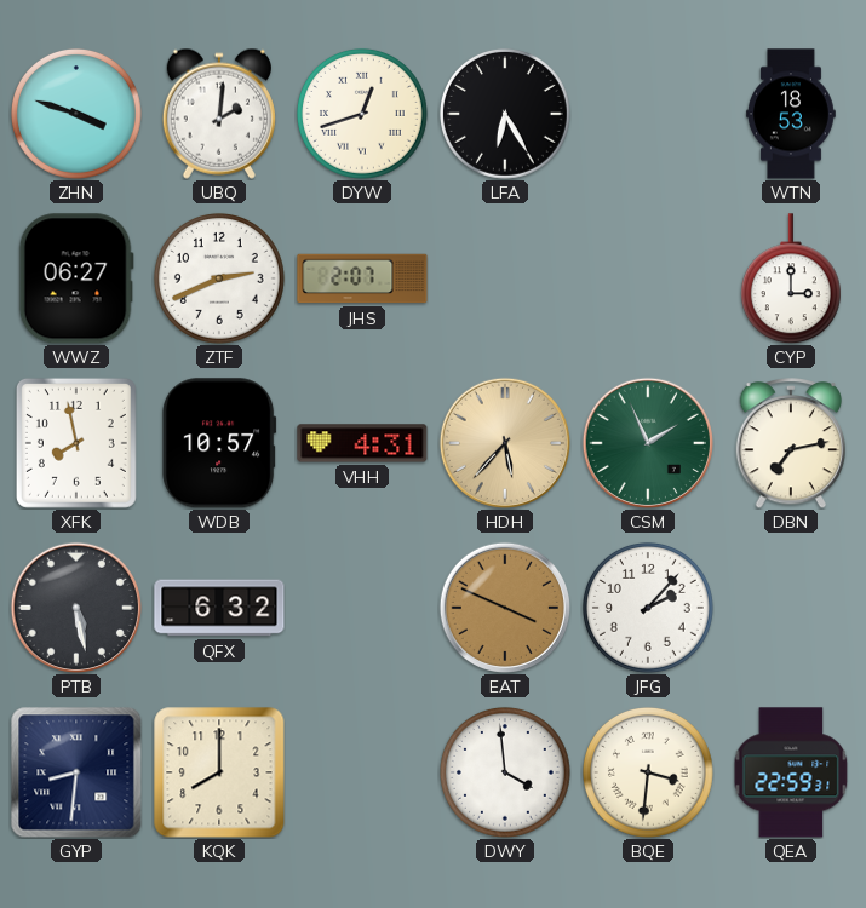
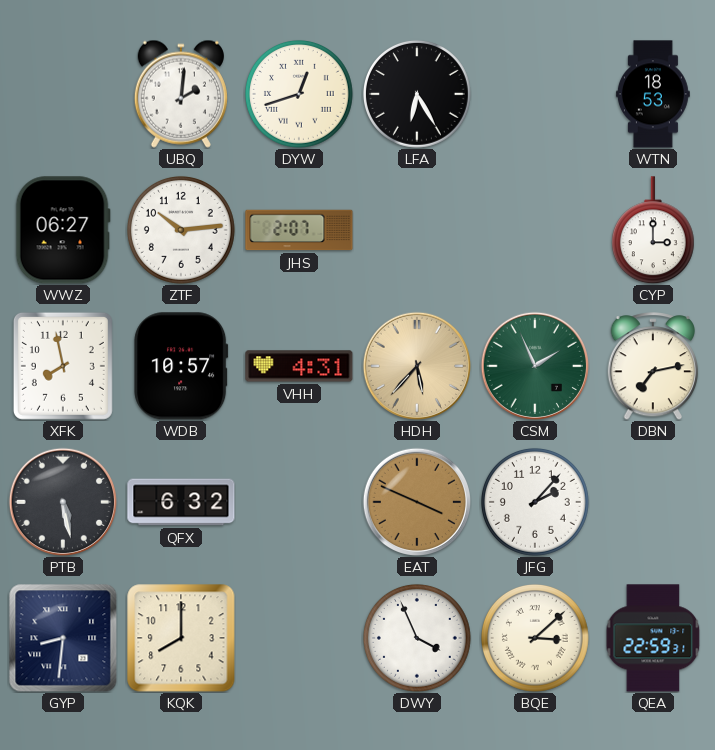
ZHN: 3:48 -> none (76, 114)
ZTF: 2:41 -> 10:14 (181, 230)
DWY: 3:59 -> 3:56 (417, 638)
BQE: 3:31 -> 3:08 (535, 638)
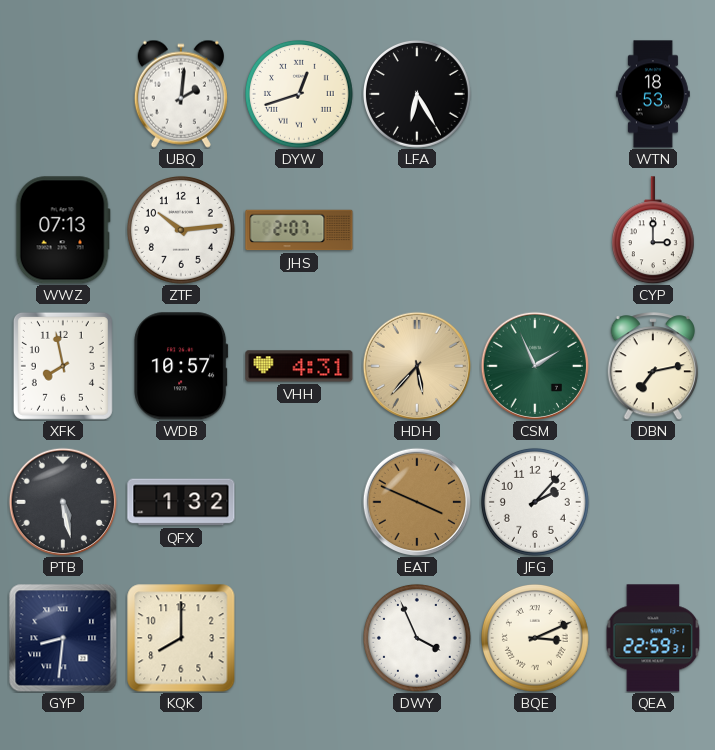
WWZ: 06:27 -> 07:13 (63, 230)
QFX: 6:32 -> 1:32 (181, 502)
BQE: 3:08 -> 3:11 (535, 638)
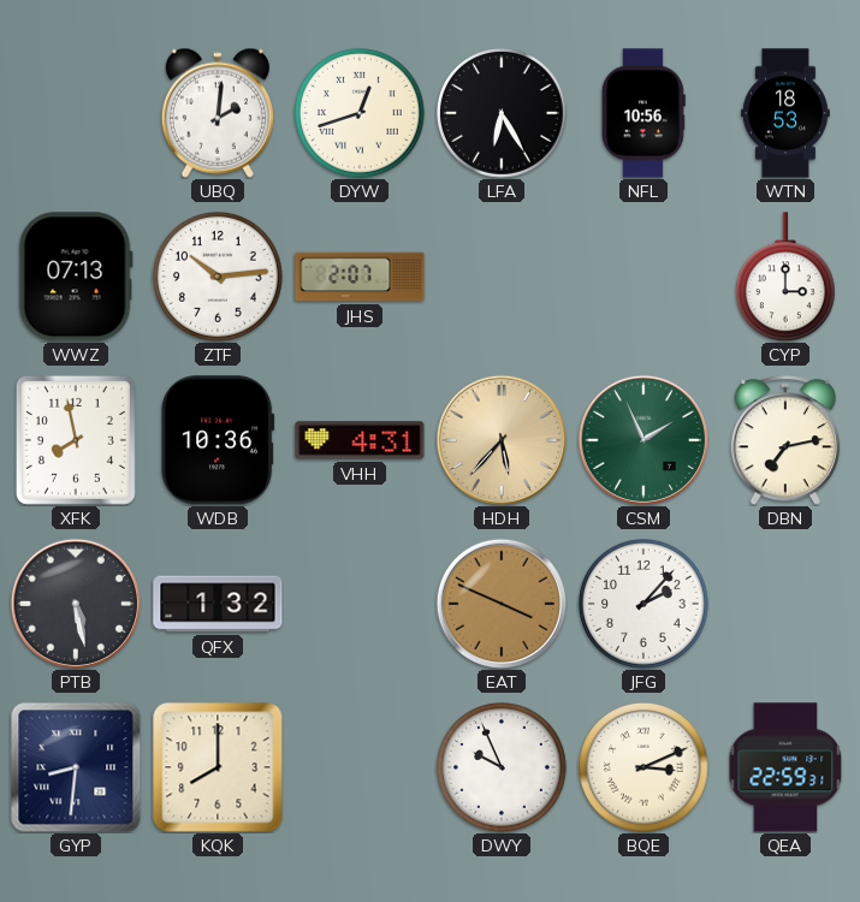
NFL: none -> 10:56 (643, 113)
WDB: 10:57 -> 10:36 (218, 440)
DWY: 3:56 -> 9:56 (502, 767)
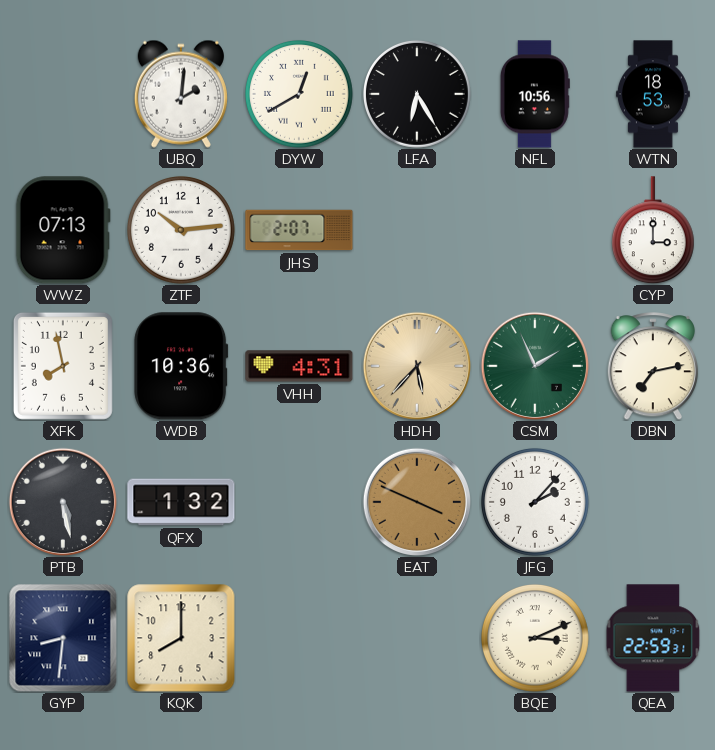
DYW: 12:42 -> 12:40 (299, 94)
DWY: 9:56 -> none (502, 767)
